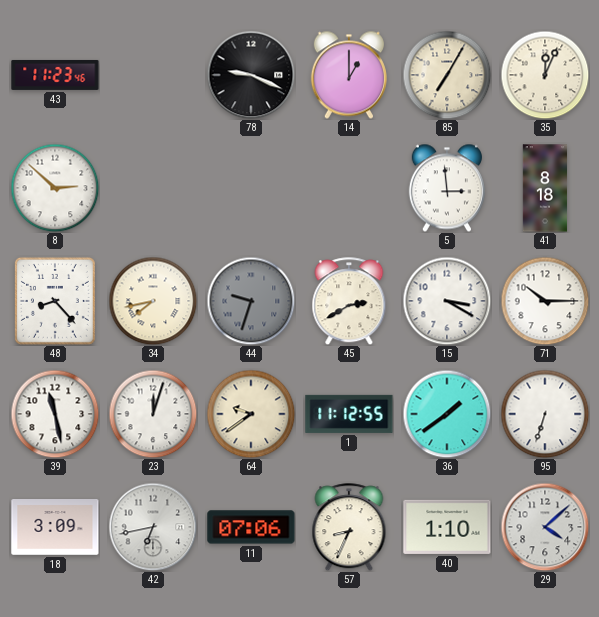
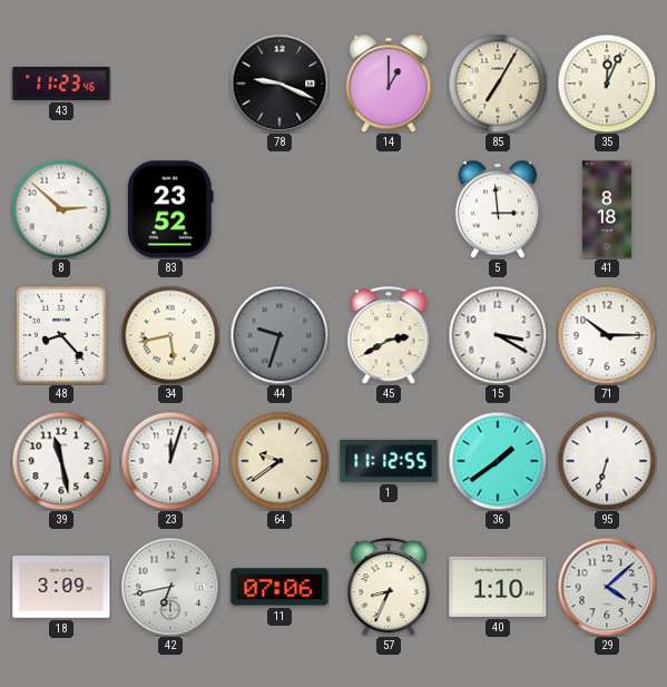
83: none -> 23:52 (170, 209)
34: 7:43 -> 5:43 (170, 335)
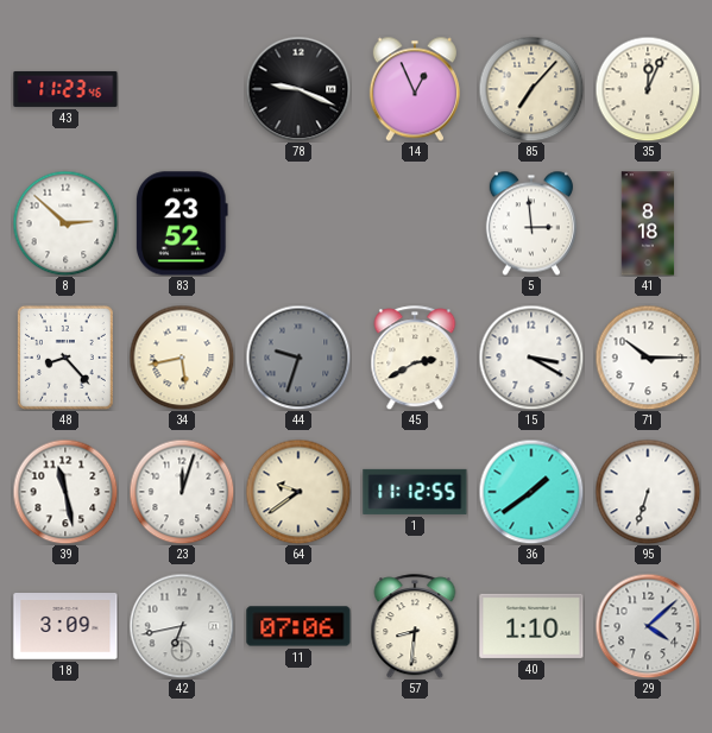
14: 1:00 -> 12:56 (415, 89)
85: 7:05 -> 7:07 (531, 89)
57: 8:34 -> 8:31 (415, 626)
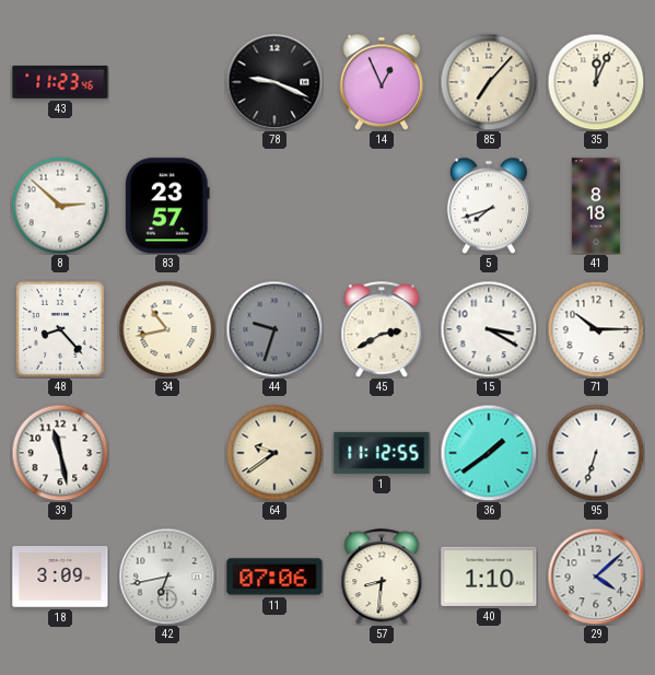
83: 23:52 -> 23:57 (167, 206)
5: 2:59 -> 7:42 (489, 206)
34: 5:43 -> 10:43 (167, 329)
23: 12:03 -> none (182, 492)
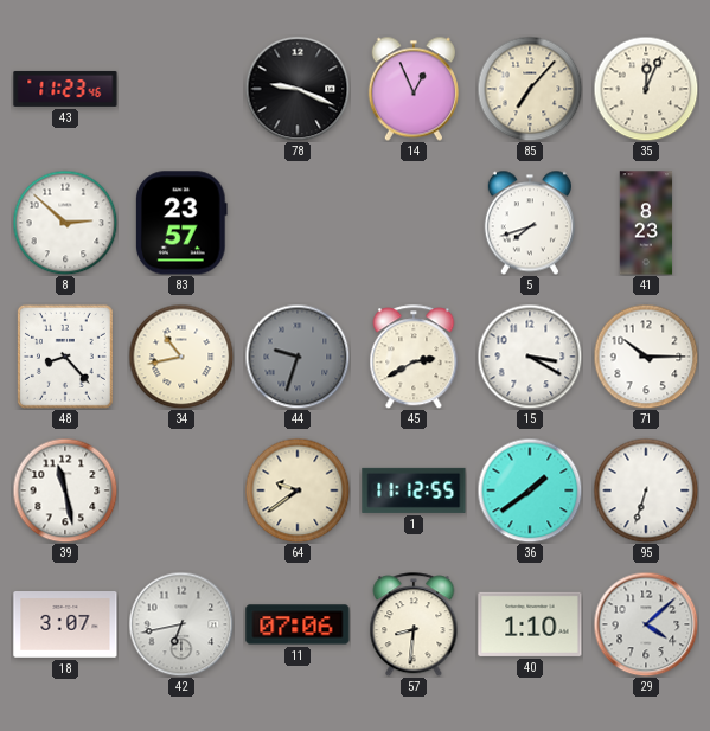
41: 8:18 -> 8:23 (646, 223)
18: 3:09 -> 3:07 (65, 626)
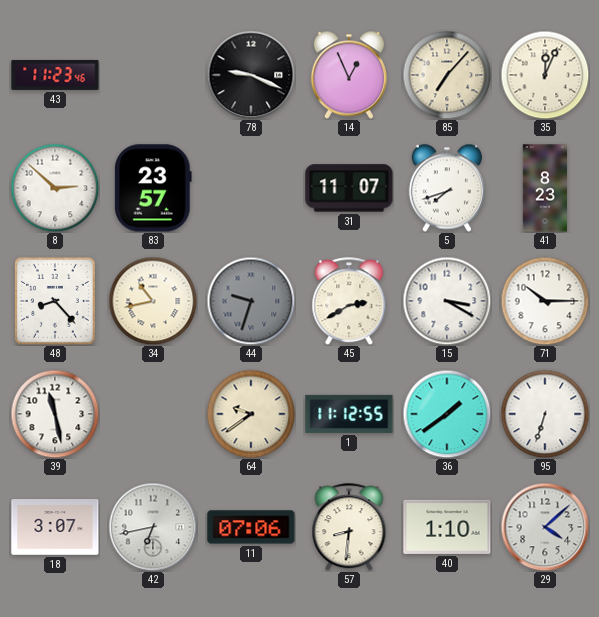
31: none -> 11:07 (349, 188)
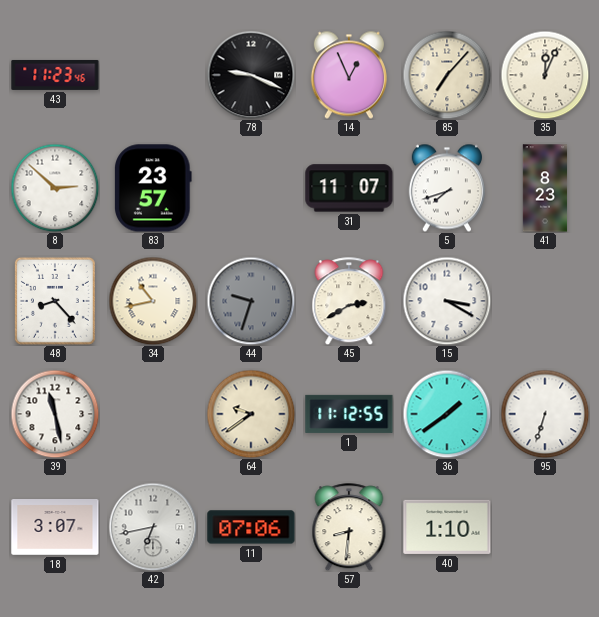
71: 10:15 -> none (545, 301)
29: 4:08 -> none (545, 527)
